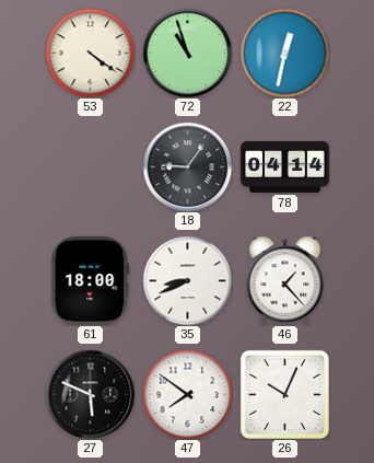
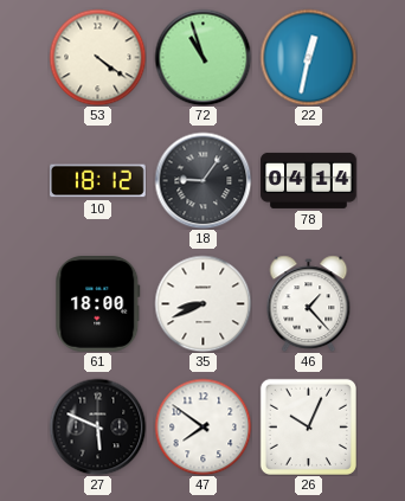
10: none -> 18:12 (98, 181)
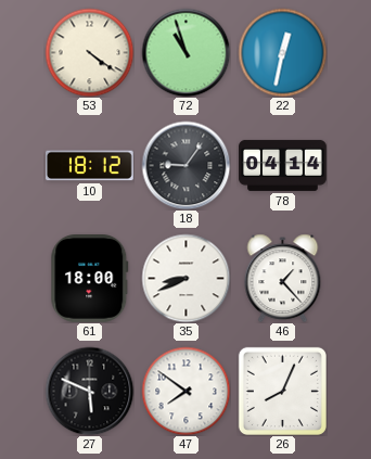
26: 10:04 -> 8:04 (282, 391)
